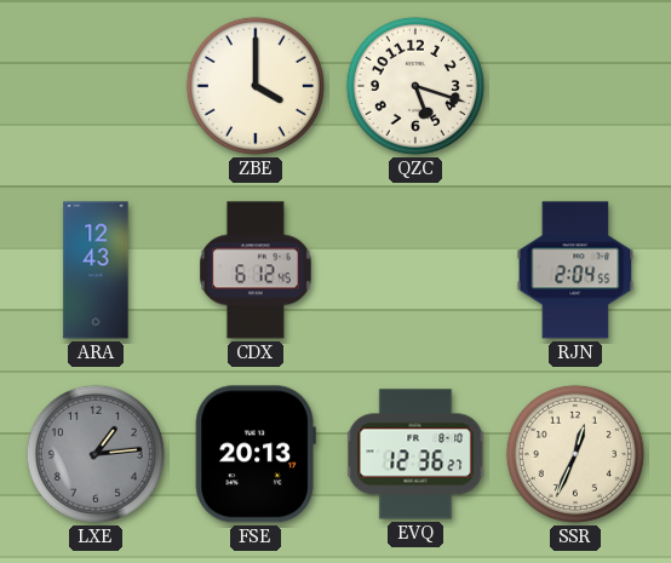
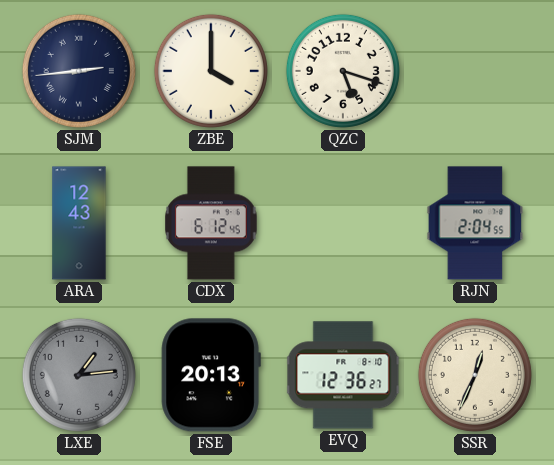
SJM: none -> 2:44 (79, 71)
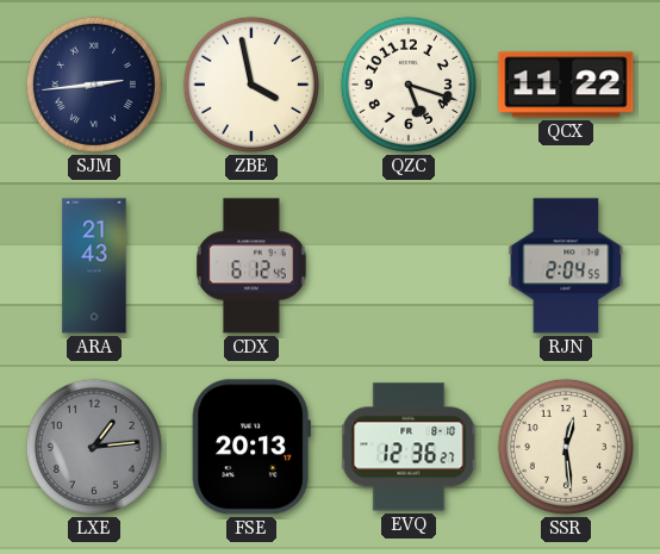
ZBE: 4:00 -> 3:58 (251, 85)
QCX: none -> 11:22 (566, 85)
ARA: 12:43 -> 21:43 (94, 266)
SSR: 12:34 -> 12:29 (566, 447)
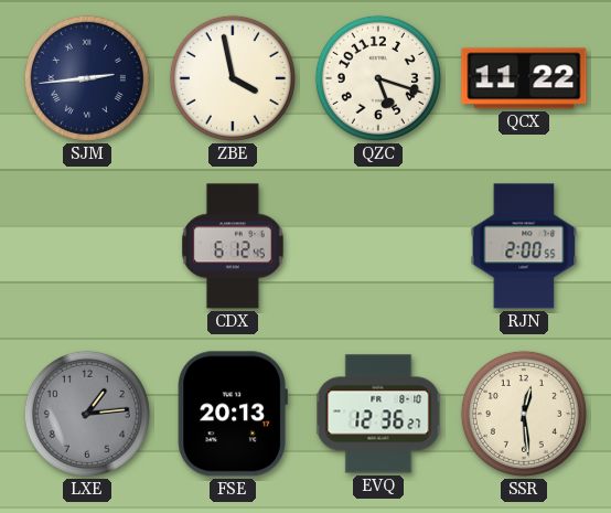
ARA: 21:43 -> none (94, 266)
RJN: 2:04 -> 2:00 (524, 246)
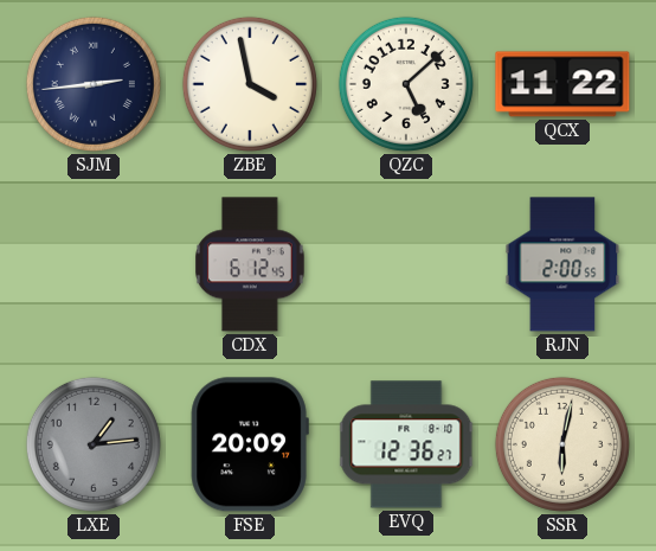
QZC: 5:18 -> 5:08 (406, 84)
FSE: 20:13 -> 20:09 (250, 444)
SSR: 12:29 -> 6:02 (562, 444)
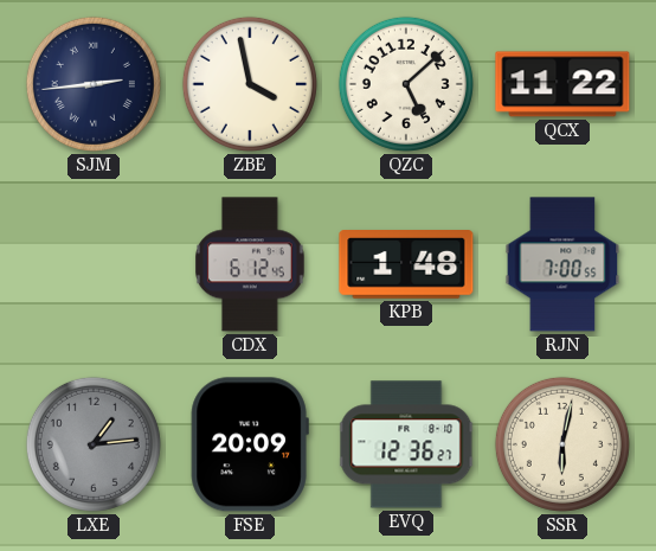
KPB: none -> 1:48 (406, 265)
RJN: 2:00 -> 7:00 (562, 264)
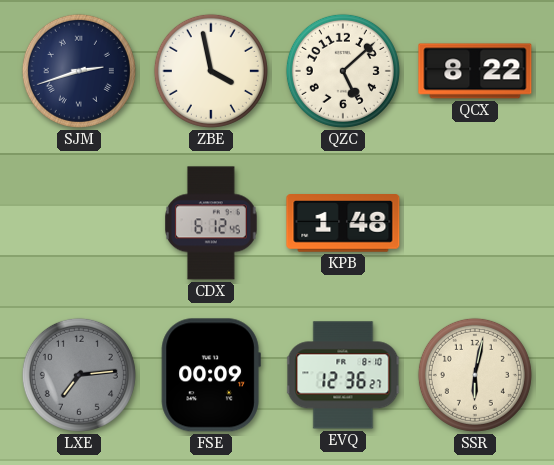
SJM: 2:44 -> 2:42 (79, 71)
QCX: 11:22 -> 8:22 (475, 71)
RJN: 7:00 -> none (562, 264)
LXE: 1:14 -> 7:14 (79, 375)
FSE: 20:09 -> 00:09 (211, 375)
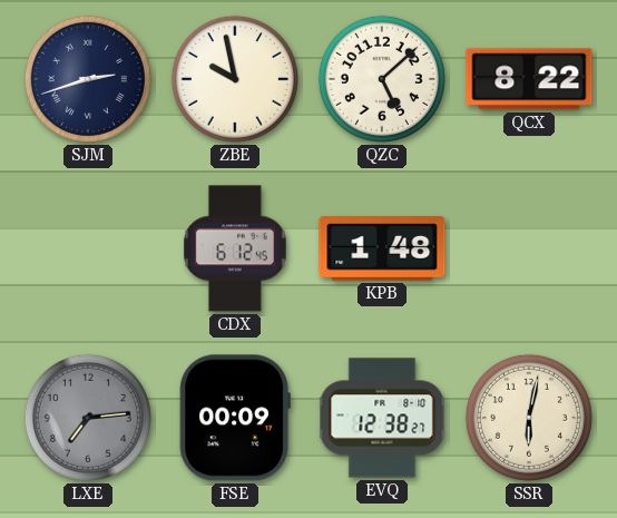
ZBE: 3:58 -> 9:58 (235, 79)
EVQ: 12:36 -> 12:38 (382, 418)
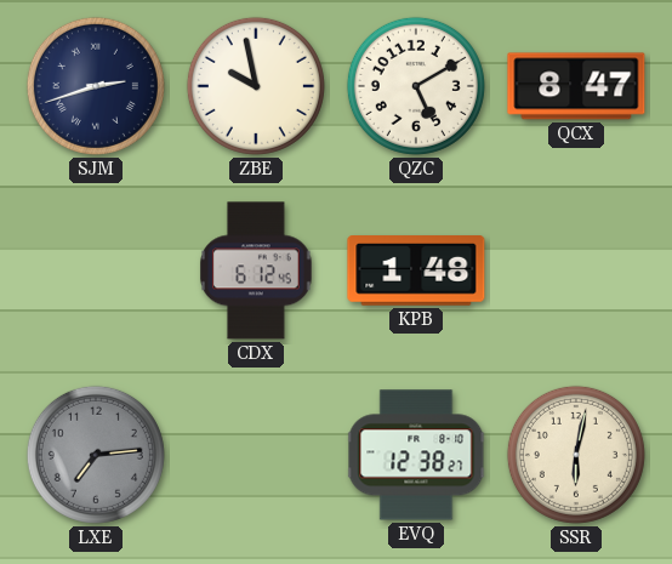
QZC: 5:08 -> 5:10 (416, 86)
QCX: 8:22 -> 8:47 (576, 86)
FSE: 00:09 -> none (235, 418)
